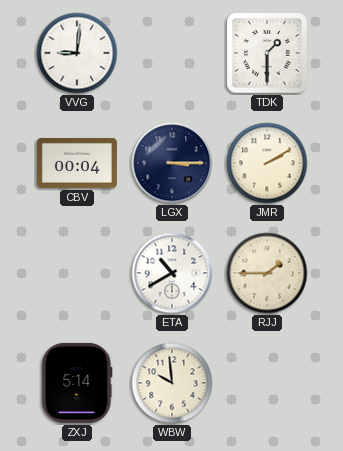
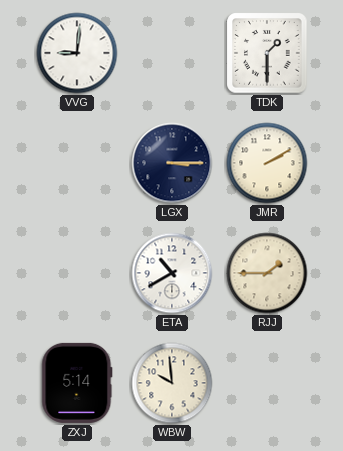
CBV: 00:04 -> none (77, 163)
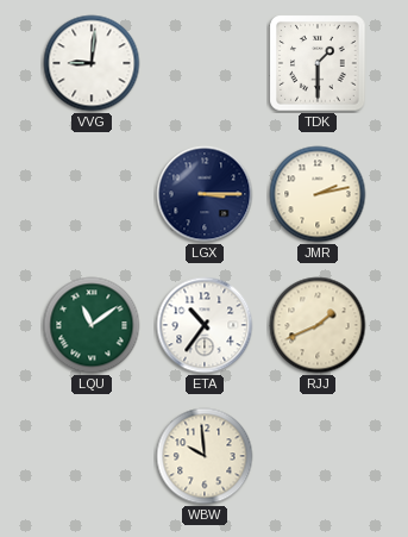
JMR: 2:10 -> 2:13 (318, 194)
LQU: none -> 11:09 (92, 325)
ETA: 10:40 -> 10:36 (205, 325)
RJJ: 1:45 -> 1:41 (318, 325)
ZXJ: 5:14 -> none (77, 383)
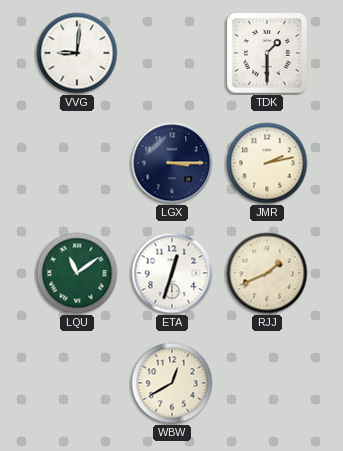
ETA: 10:36 -> 12:33 (172, 273)
WBW: 9:59 -> 12:40 (172, 383)
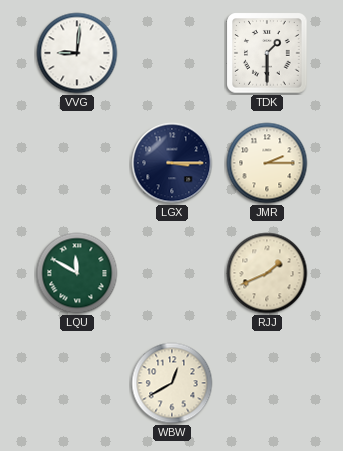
JMR: 2:13 -> 2:15 (267, 163)
LQU: 11:09 -> 11:50 (77, 273)
ETA: 12:33 -> none (172, 273)
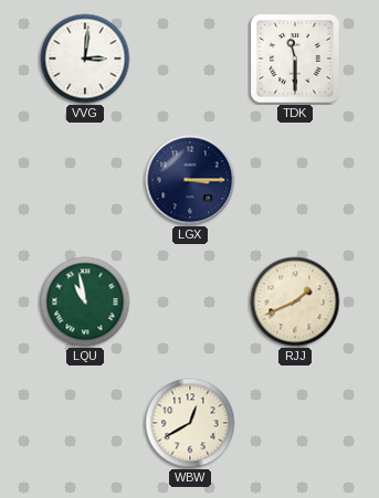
VVG: 9:01 -> 3:01 (85, 59)
TDK: 1:30 -> 11:30 (295, 59)
JMR: 2:15 -> none (267, 163)
LQU: 11:50 -> 10:58 (85, 301)
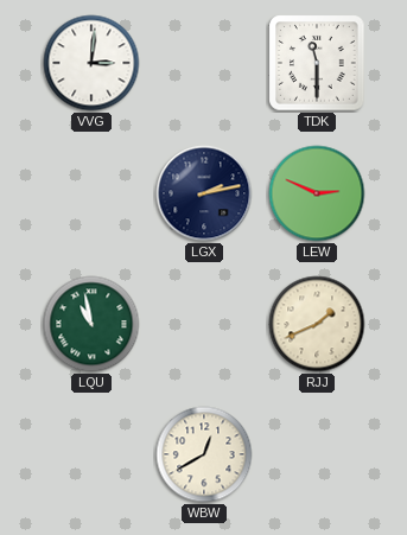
LGX: 3:15 -> 2:13 (204, 193)
LEW: none -> 2:49 (317, 193)
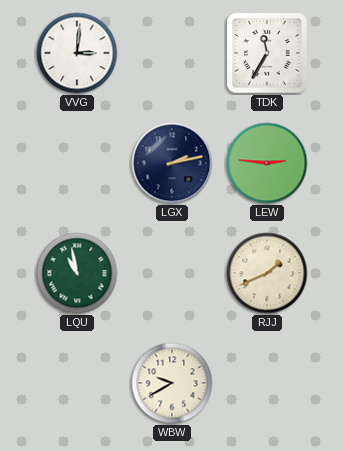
TDK: 11:30 -> 11:35 (267, 53)
LEW: 2:49 -> 2:46 (267, 163)
WBW: 12:40 -> 9:40 (172, 383)
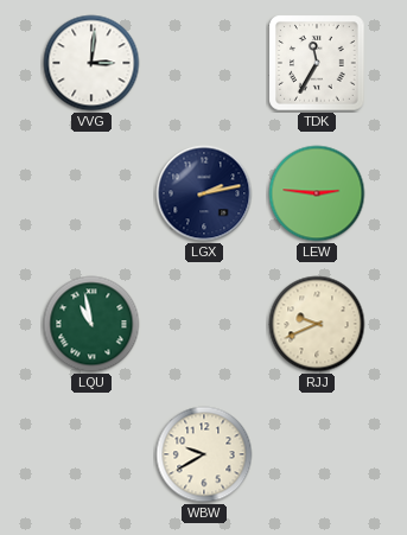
RJJ: 1:41 -> 9:41 (317, 324)
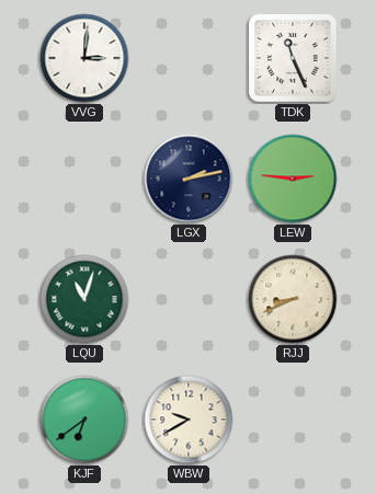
TDK: 11:35 -> 11:26 (293, 58)
LQU: 10:58 -> 11:03 (84, 299)
RJJ: 9:41 -> 8:41 (293, 299)
KJF: none -> 6:39 (84, 420)
